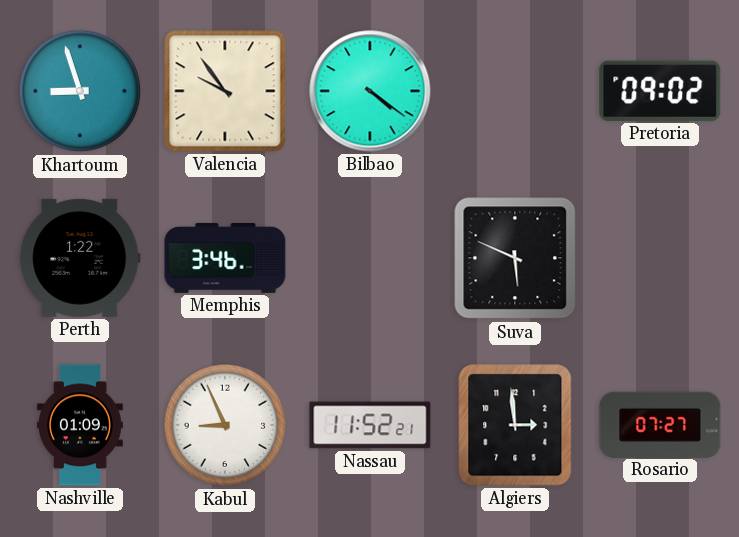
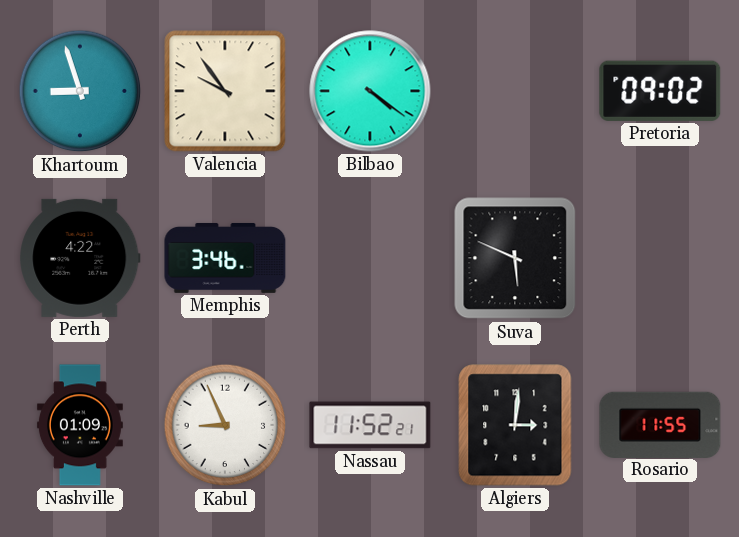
Perth: 1:22 -> 4:22 (80, 258)
Algiers: 2:59 -> 3:01 (515, 425)
Rosario: 07:27 -> 11:55 (660, 424)
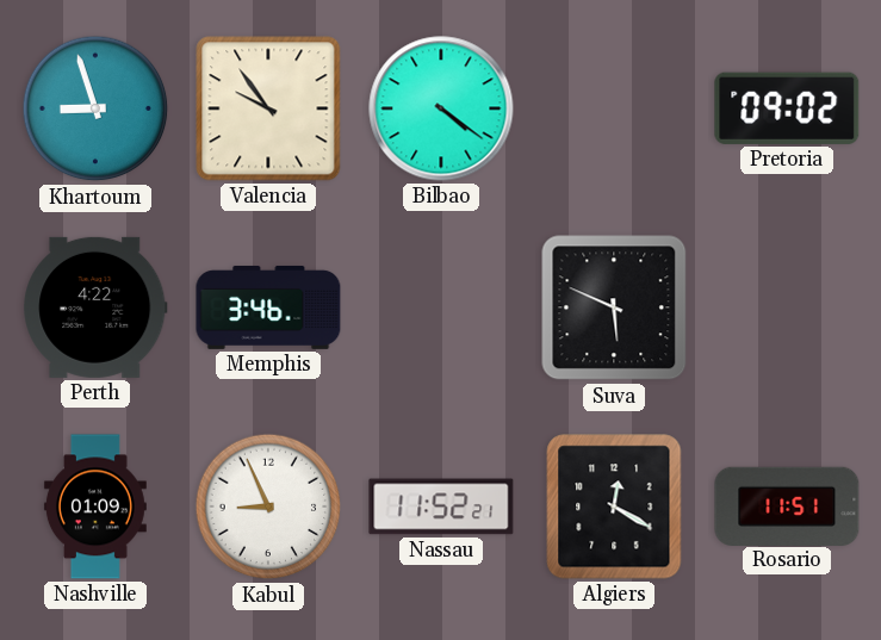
Algiers: 3:01 -> 12:20 (614, 507)
Rosario: 11:55 -> 11:51 (787, 505)
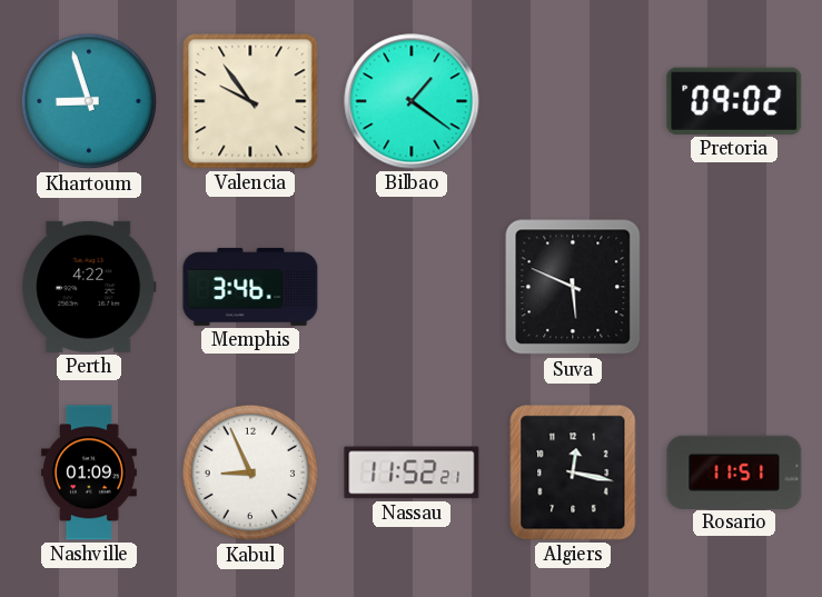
Bilbao: 4:21 -> 1:21 (412, 101)
Algiers: 12:20 -> 12:17 (573, 472)
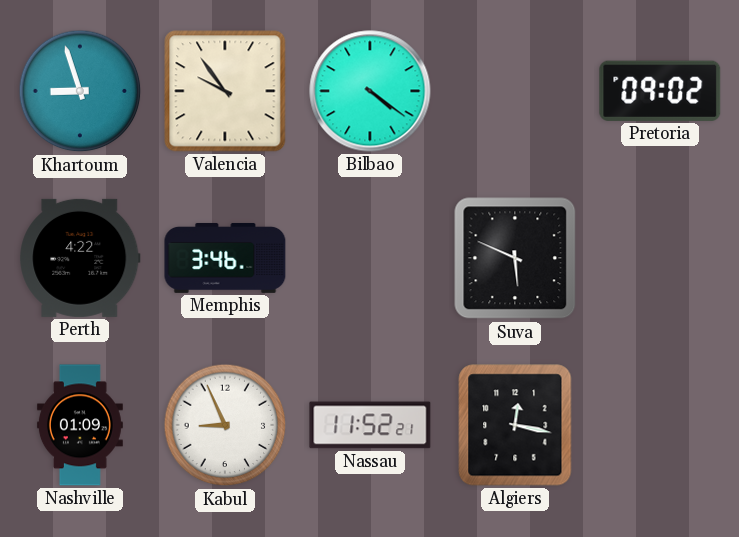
Bilbao: 1:21 -> 4:21 (370, 91)
Rosario: 11:51 -> none (734, 471)
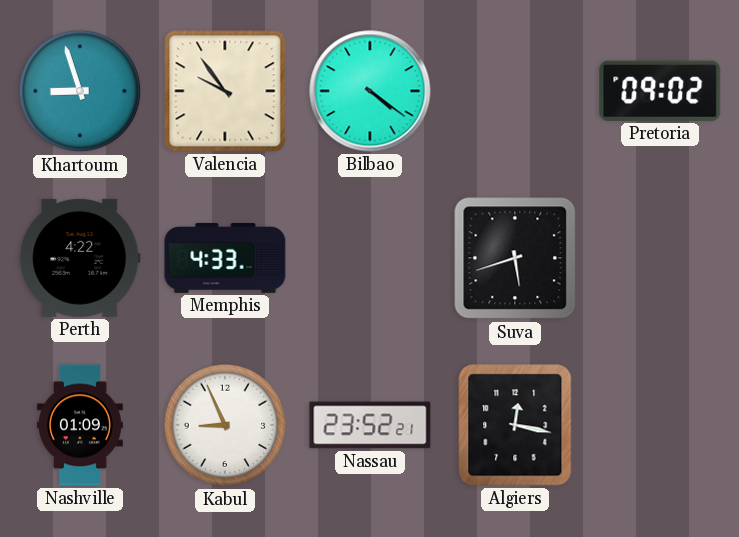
Memphis: 3:46 -> 4:33 (225, 258)
Suva: 5:49 -> 5:42 (515, 258)
Nassau: 11:52 -> 23:52 (370, 425)
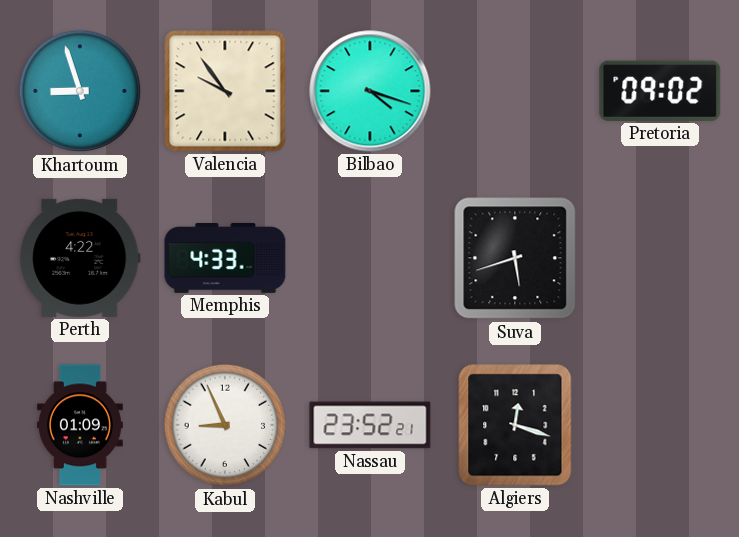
Bilbao: 4:21 -> 4:18 (370, 91)
Algiers: 12:17 -> 12:18 (515, 425)
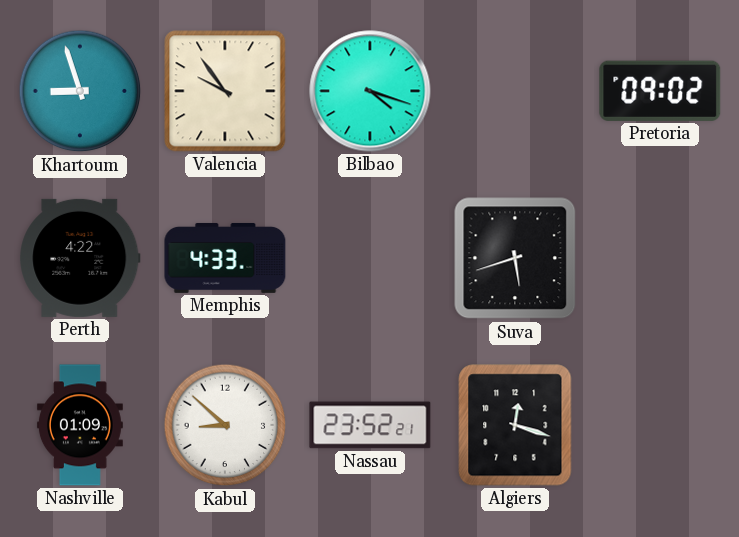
Kabul: 8:56 -> 8:52 (225, 425)
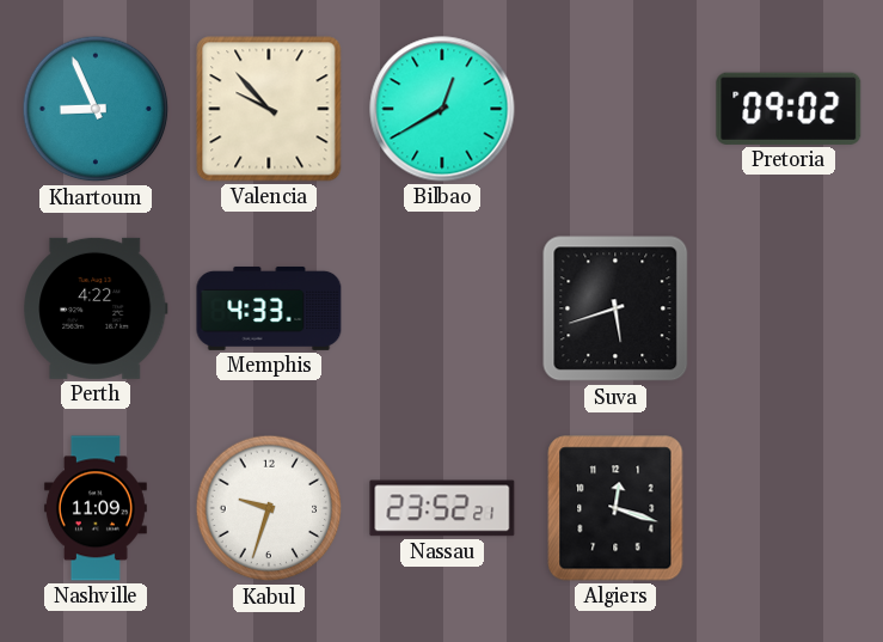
Khartoum: 8:57 -> 8:56 (96, 109)
Valencia: 9:54 -> 9:53 (269, 109)
Bilbao: 4:18 -> 12:40 (442, 109)
Nashville: 01:09 -> 11:09 (96, 508)
Kabul: 8:52 -> 9:33 (269, 508)
